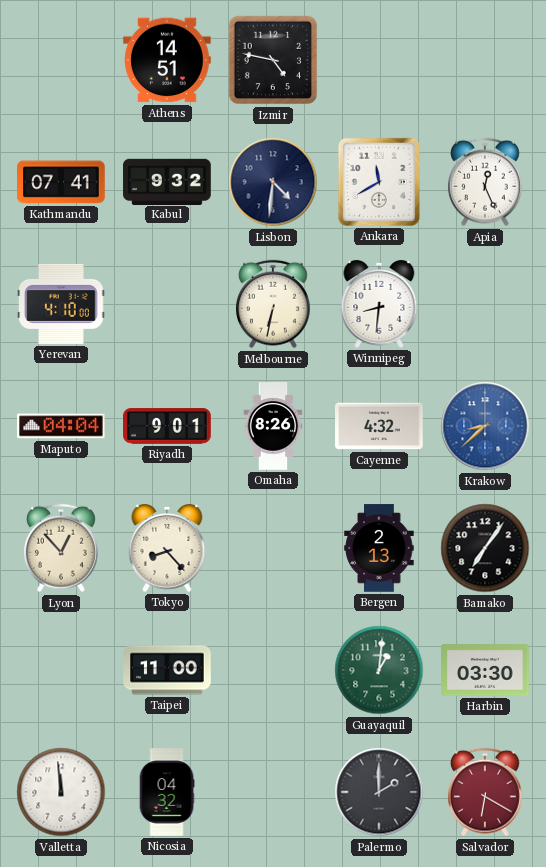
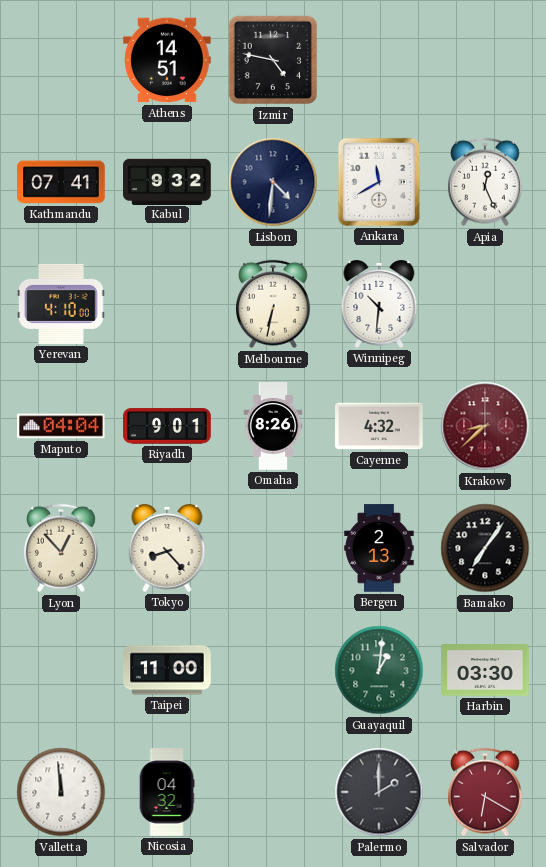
Winnipeg: 8:31 -> 10:31 (379, 304)
Krakow dial: blue -> burgundy (485, 426)
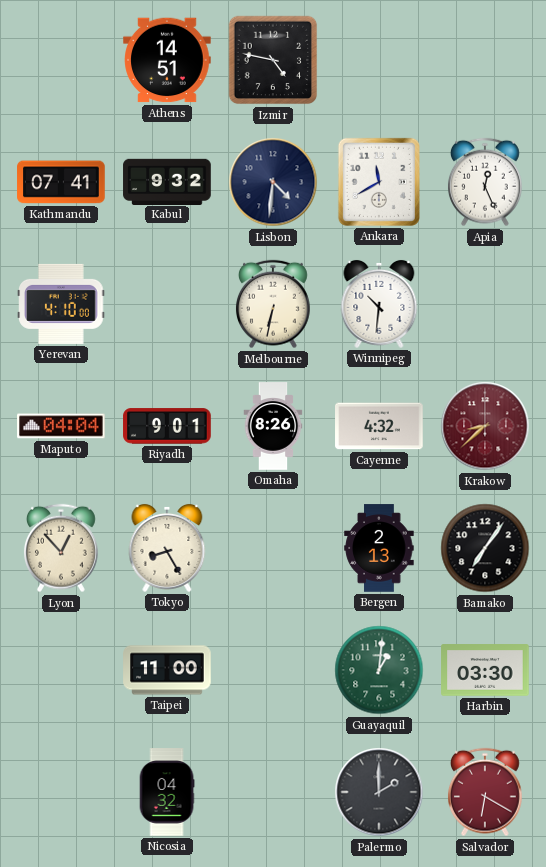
Tokyo: 8:23 -> 8:25 (167, 548)
Valletta: 11:59 -> none (61, 792)
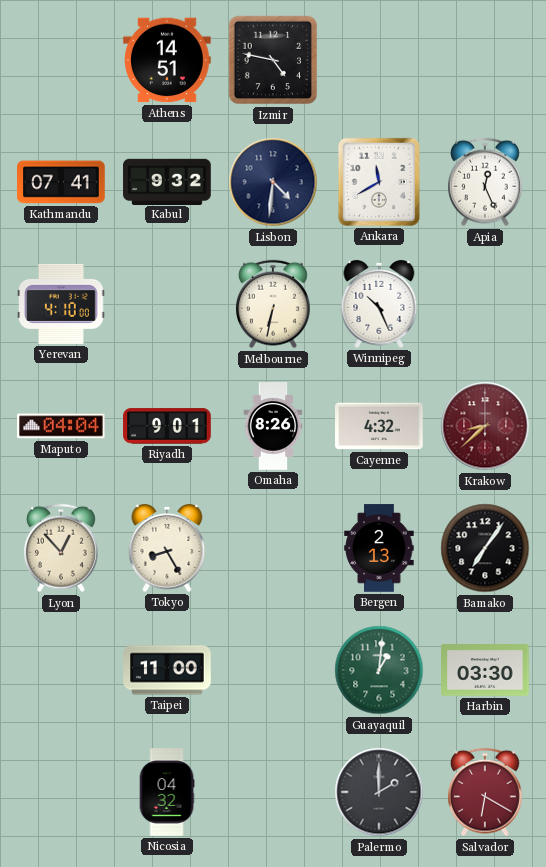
Winnipeg: 10:31 -> 10:26 (379, 304)
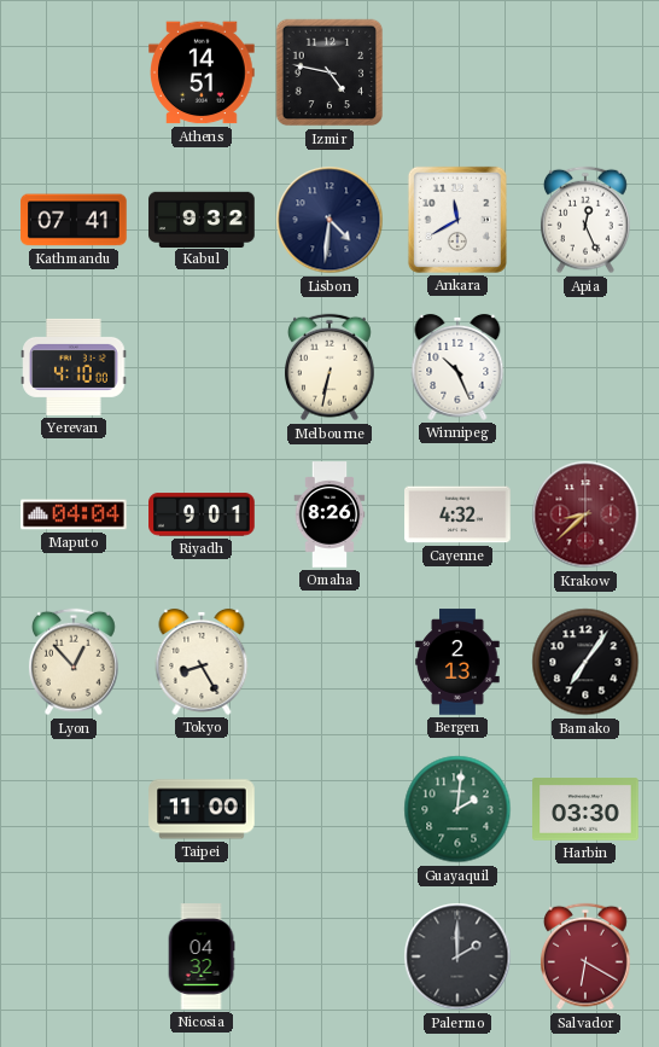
Guayaquil: 1:01 -> 2:01 (457, 809)
